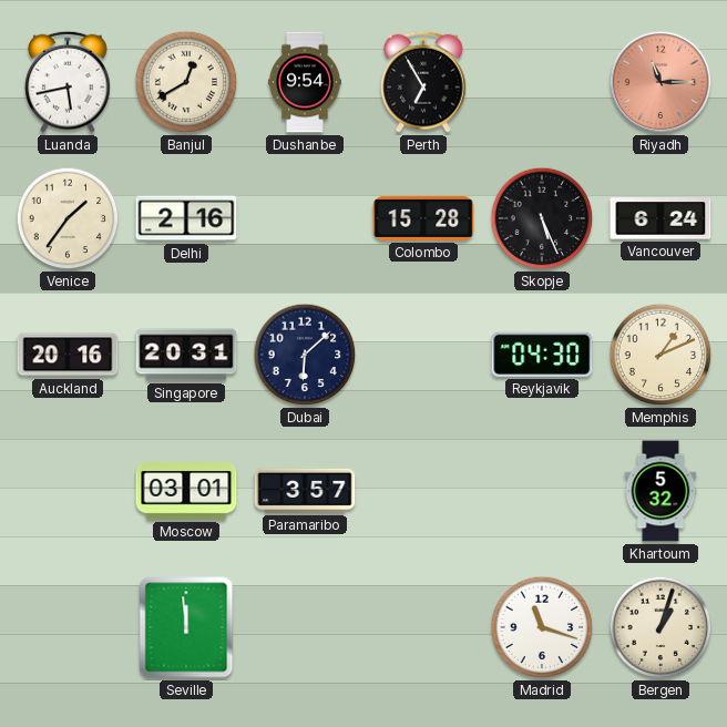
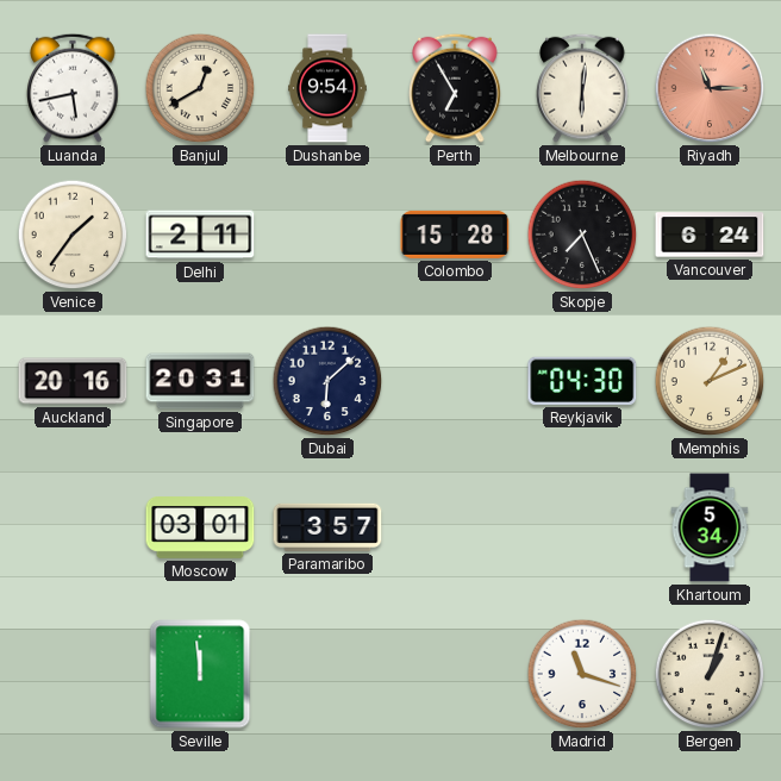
Melbourne: none -> 6:01 (582, 88)
Delhi: 2:16 -> 2:11 (200, 235)
Skopje: 5:26 -> 7:26 (582, 235)
Khartoum: 5:32 -> 5:34 (710, 527)
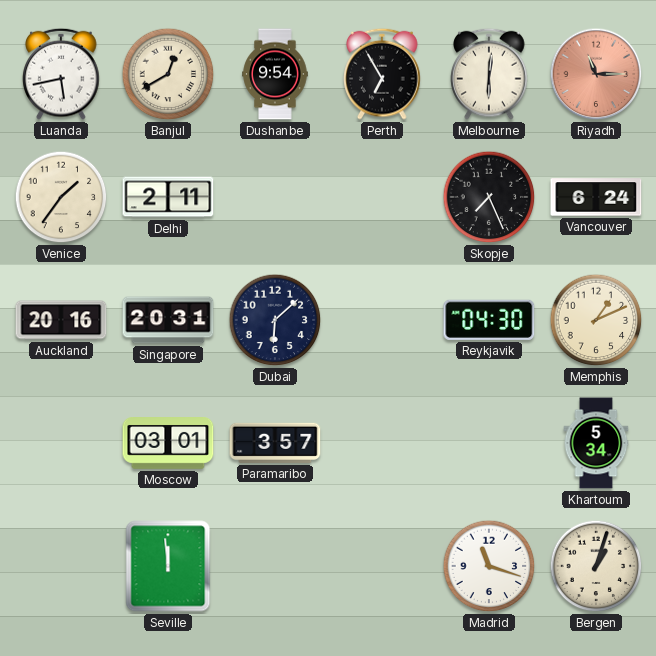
Colombo: 15:28 -> none (455, 235)
